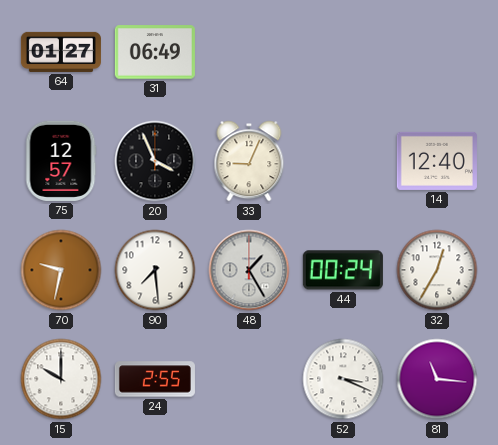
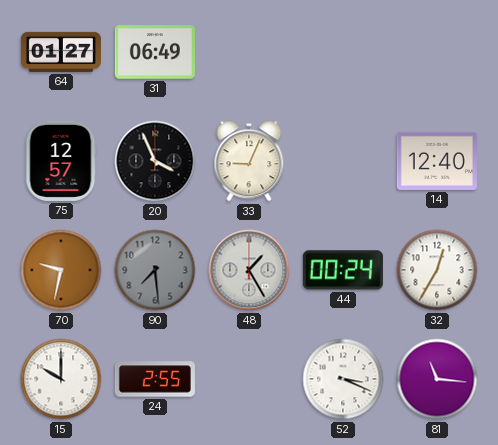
90 dial: white -> grey (155, 270)
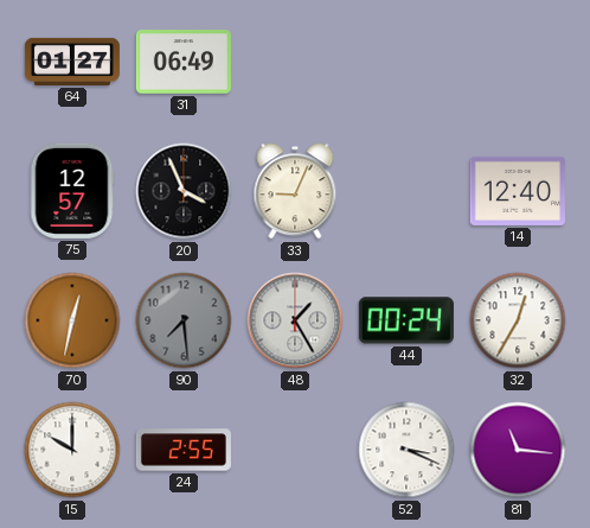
70: 9:32 -> 12:32 (72, 320)
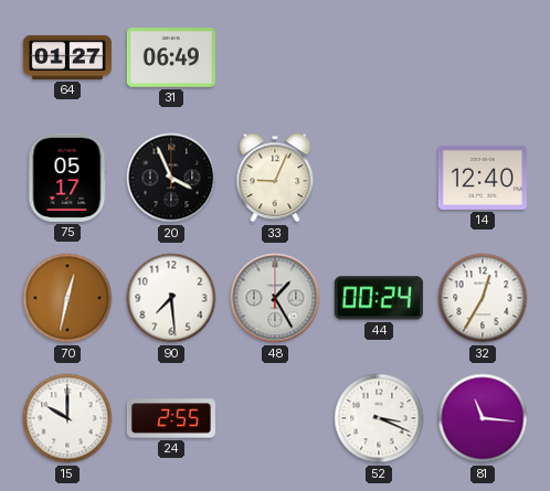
75: 12:57 -> 05:17 (67, 178)
90 dial: grey -> white (171, 298)
